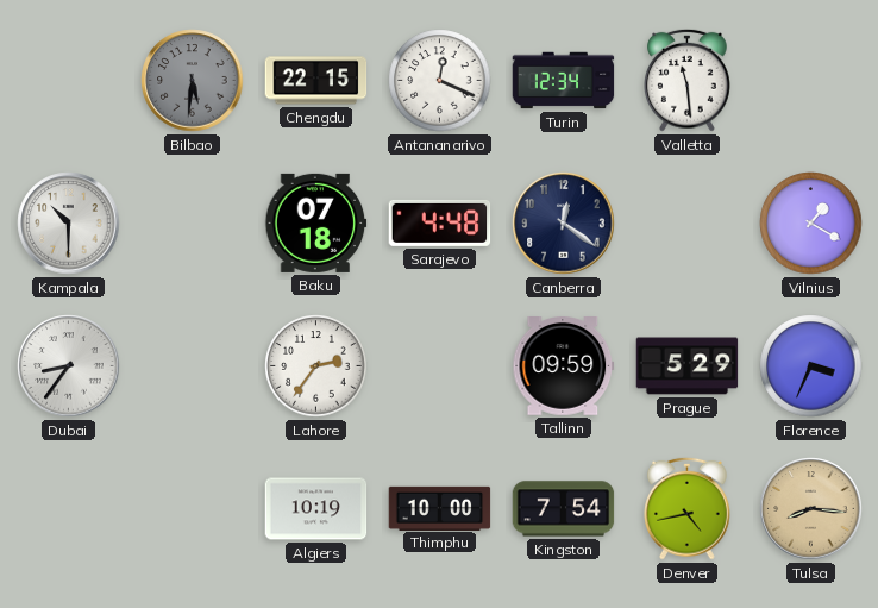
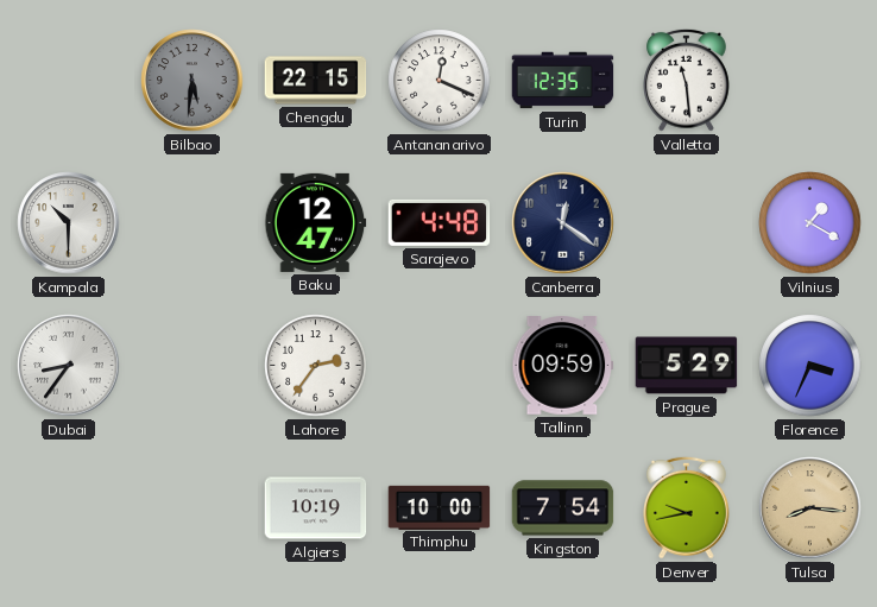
Turin: 12:34 -> 12:35 (563, 81)
Baku: 07:18 -> 12:47 (316, 222)
Denver: 4:43 -> 9:43 (687, 507)
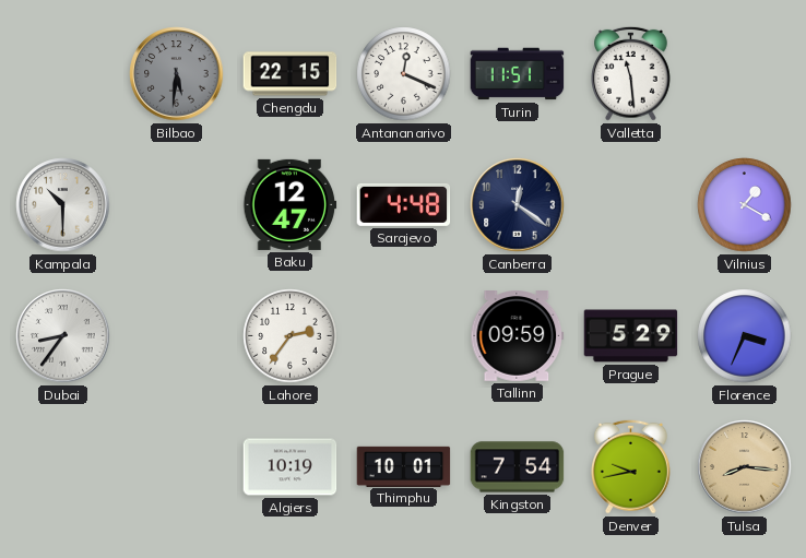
Turin: 12:35 -> 11:51 (518, 74)
Thimphu: 10:00 -> 10:01 (404, 466)
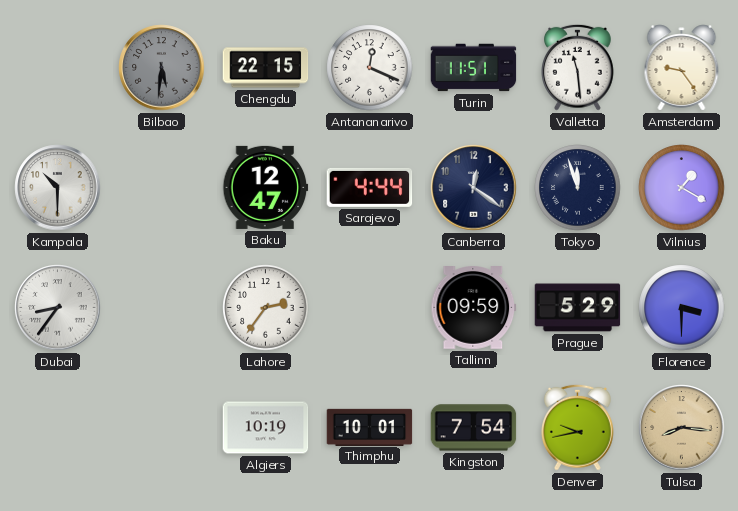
Amsterdam: none -> 9:24 (682, 68)
Sarajevo: 4:48 -> 4:44 (370, 187)
Tokyo: none -> 11:57 (578, 188)
Florence: 3:34 -> 3:30 (682, 308)
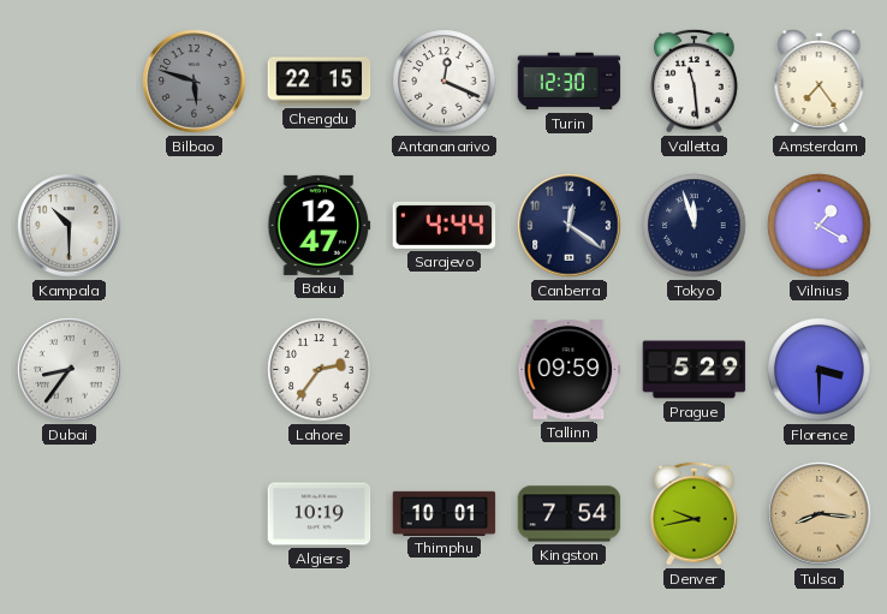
Bilbao: 5:31 -> 5:48 (195, 82)
Turin: 11:51 -> 12:30 (570, 82)
Amsterdam: 9:24 -> 7:24 (820, 82)
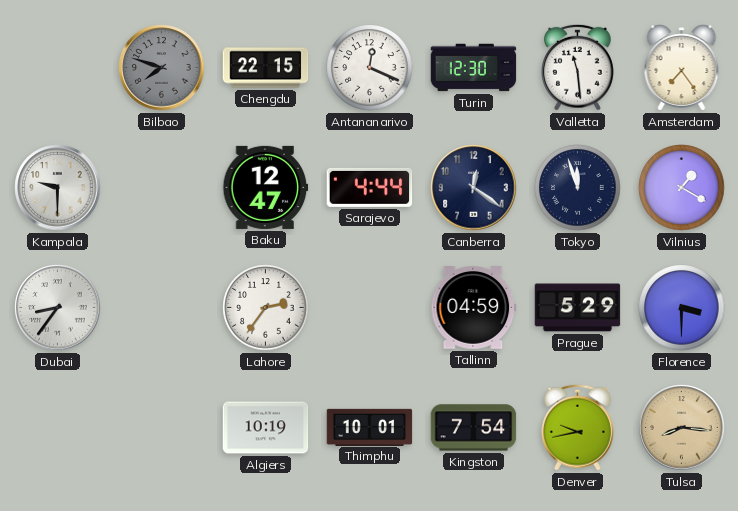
Bilbao: 5:48 -> 7:48 (162, 68)
Kampala: 10:30 -> 9:30 (58, 188)
Tallinn: 09:59 -> 04:59 (474, 308)
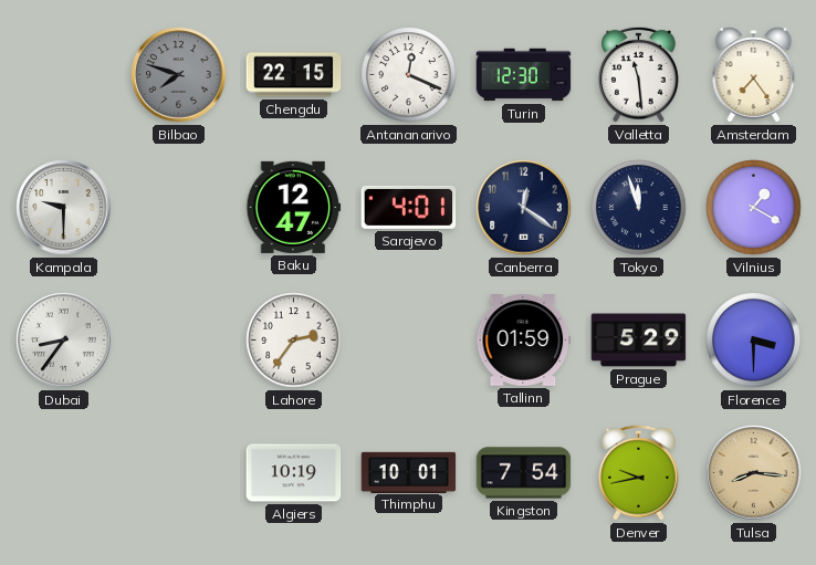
Sarajevo: 4:44 -> 4:01 (409, 207)
Tallinn: 04:59 -> 01:59 (524, 341)
